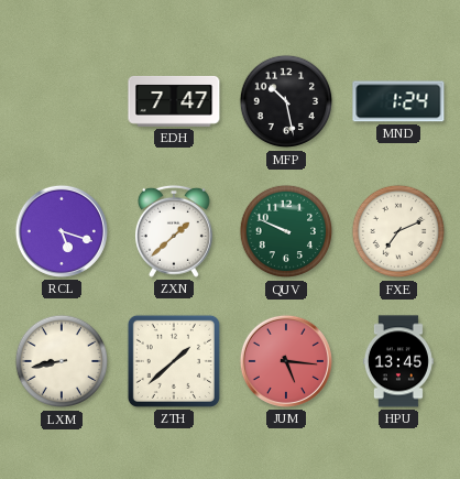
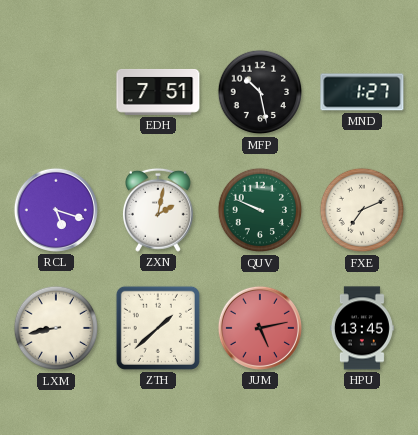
EDH: 7:47 -> 7:51 (158, 92)
MND: 1:24 -> 1:27 (362, 92)
ZXN: 1:38 -> 2:02 (158, 210)
JUM: 5:16 -> 5:13 (260, 328)
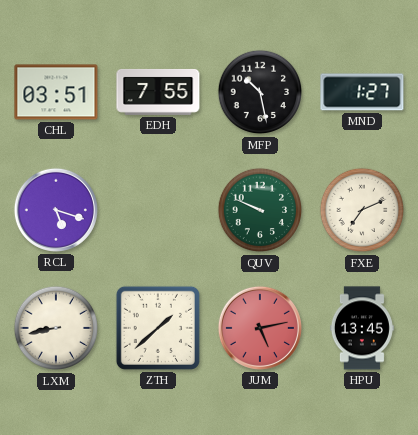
CHL: none -> 03:51 (56, 92)
EDH: 7:51 -> 7:55 (158, 92)
ZXN: 2:02 -> none (158, 210)
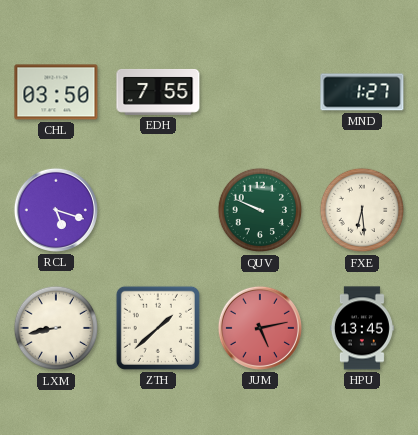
CHL: 03:51 -> 03:50 (56, 92)
MFP: 10:28 -> none (260, 92)
FXE: 7:11 -> 6:29 (362, 210)
